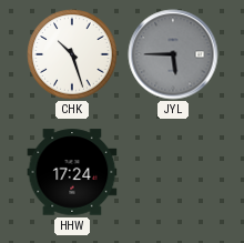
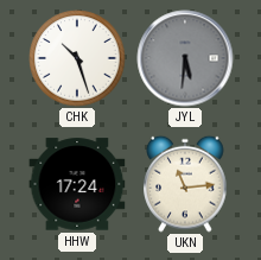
JYL: 5:45 -> 5:31 (185, 58)
UKN: none -> 11:14 (185, 184)
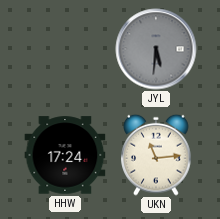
CHK: 10:27 -> none (77, 58)
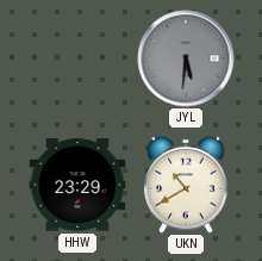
HHW: 17:24 -> 23:29 (77, 185)
UKN: 11:14 -> 10:40 (186, 185)
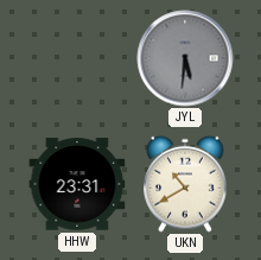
HHW: 23:29 -> 23:31 (77, 184)
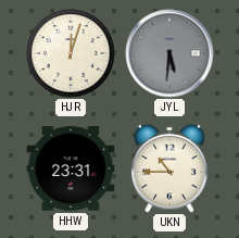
HJR: none -> 12:03 (71, 53)
UKN: 10:40 -> 10:45 (169, 168)
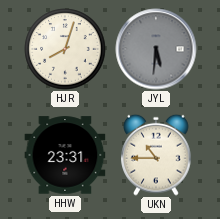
HJR: 12:03 -> 8:03 (65, 49)
